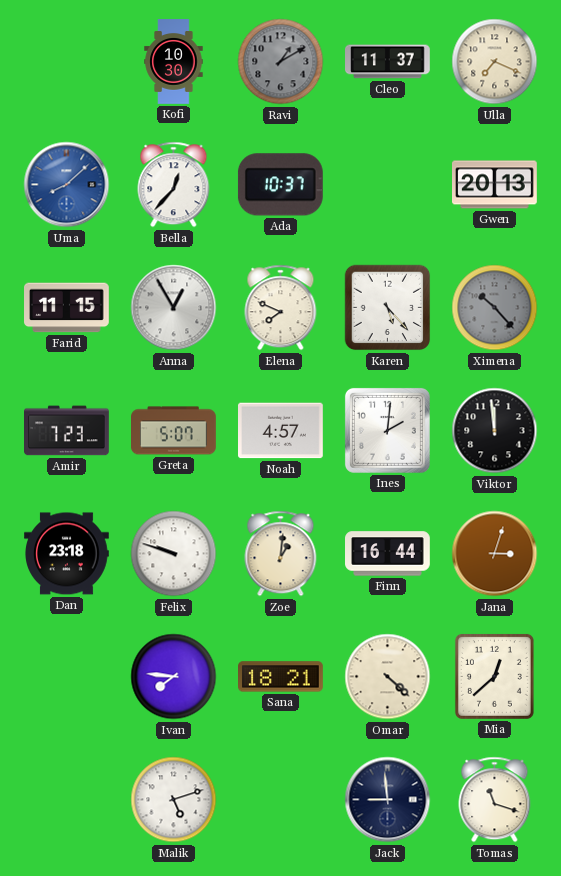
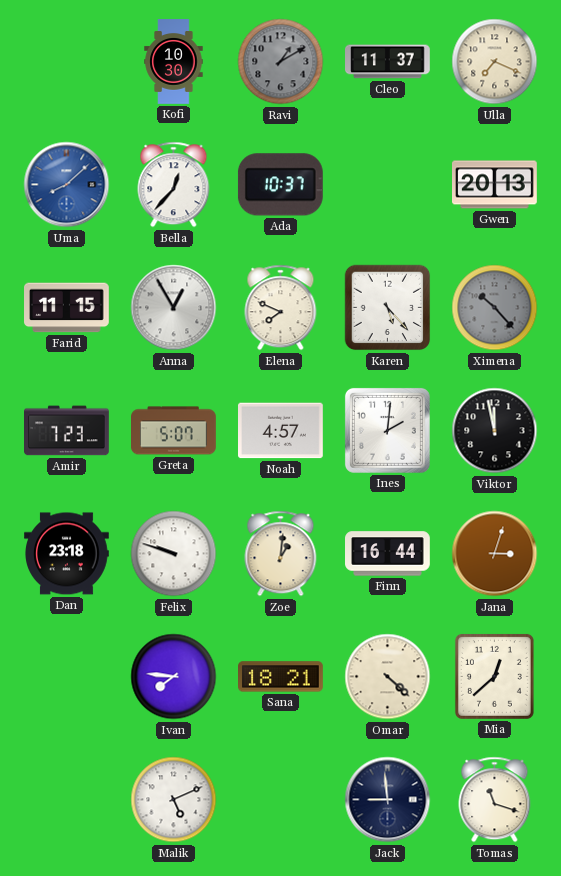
Viktor: 11:59 -> 11:58 (495, 431)
Malik: 5:12 -> 5:11 (174, 800)
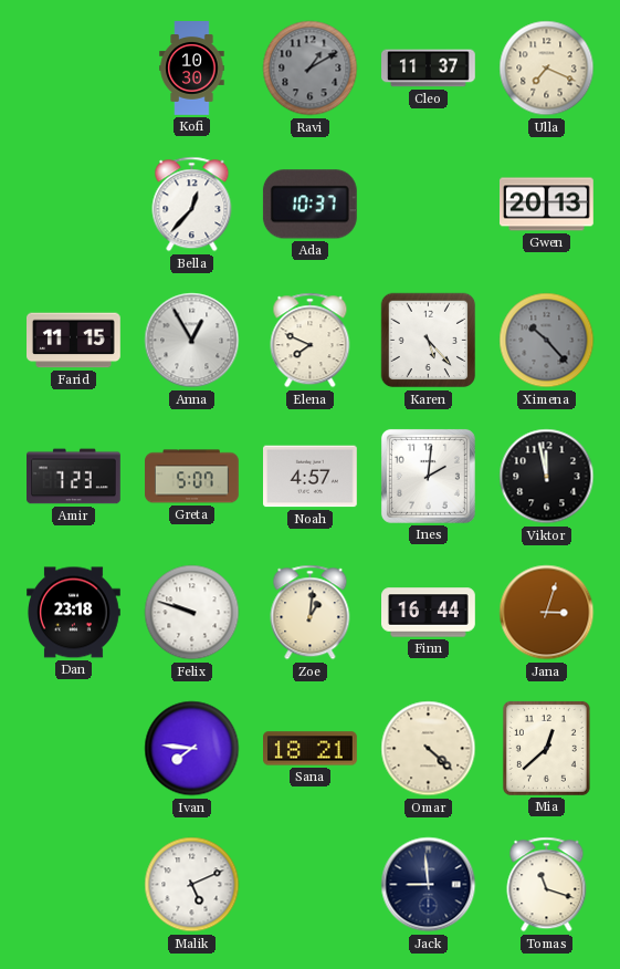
Uma: 8:08 -> none (67, 185)
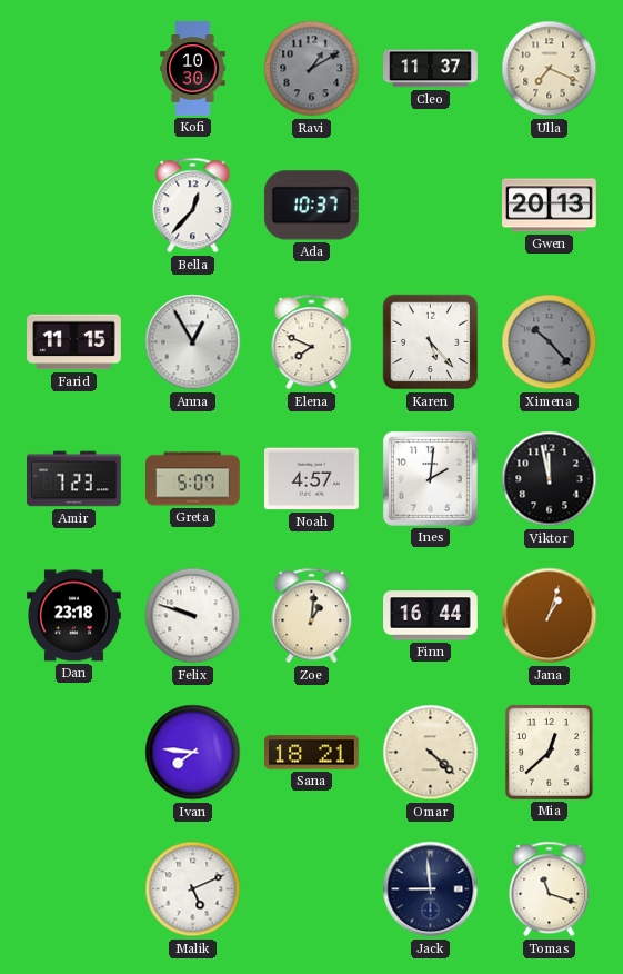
Jana: 3:03 -> 1:03 (550, 616)
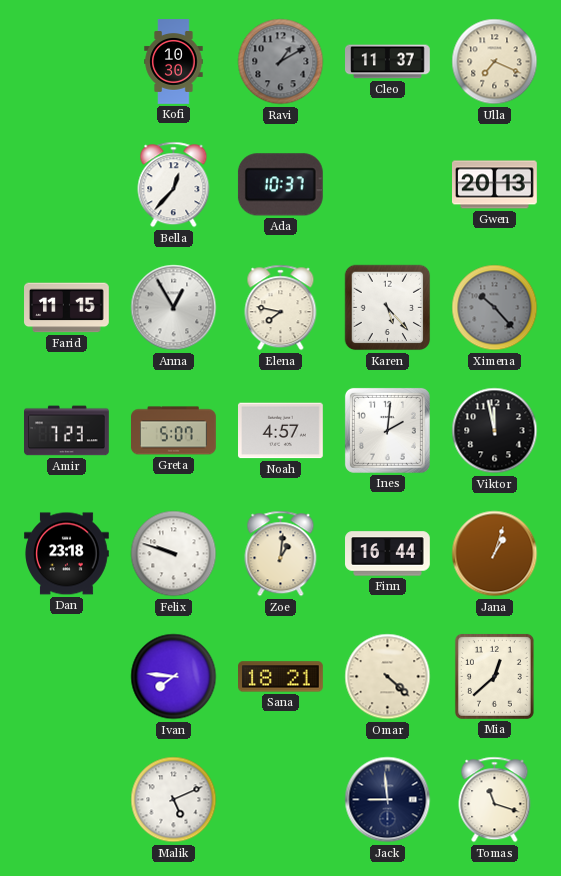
Elena: 7:49 -> 7:47 (281, 308)
